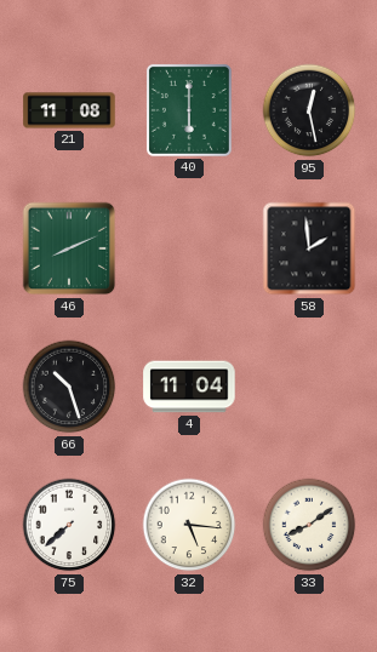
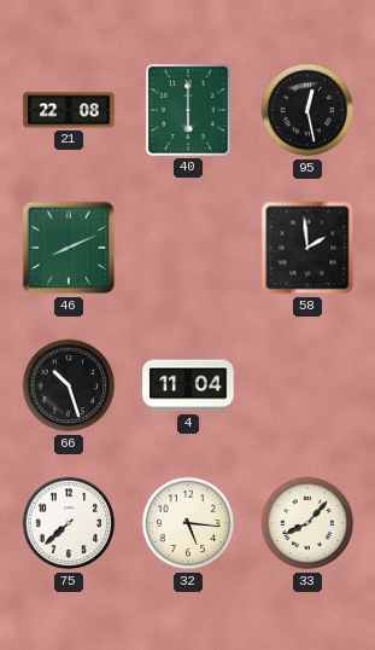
21: 11:08 -> 22:08 (69, 110)
33: 8:09 -> 8:07 (307, 523)
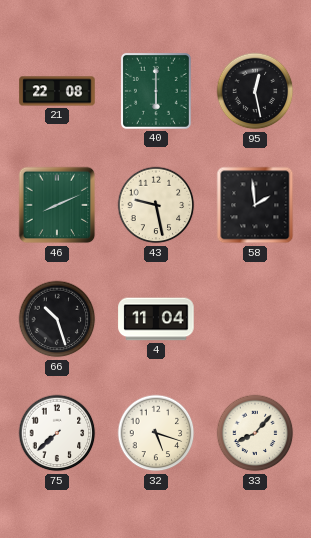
43: none -> 9:28 (156, 205)
32: 5:16 -> 5:18 (156, 433)
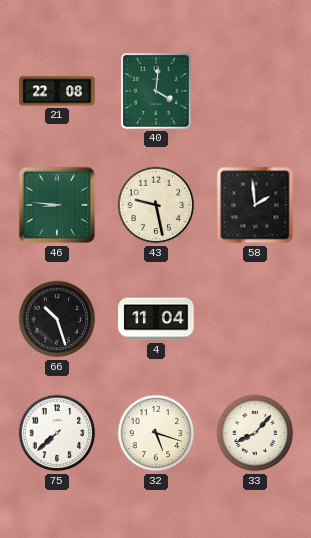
40: 6:00 -> 4:01 (156, 91)
95: 12:28 -> none (255, 91)
46: 8:11 -> 8:46 (57, 205)
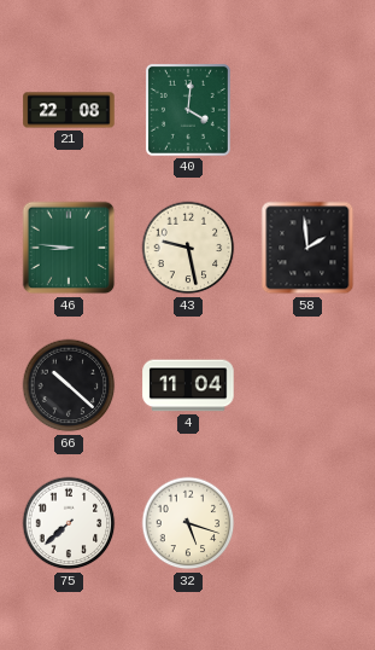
66: 10:27 -> 10:22 (69, 385)
33: 8:07 -> none (255, 433)
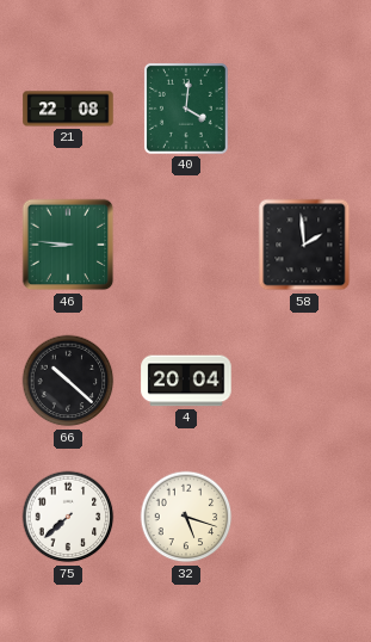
43: 9:28 -> none (188, 248)
4: 11:04 -> 20:04 (186, 381)
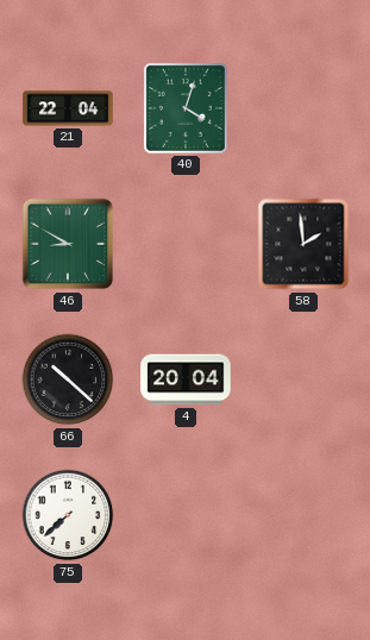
21: 22:08 -> 22:04 (68, 108)
40: 4:01 -> 4:03 (186, 108)
46: 8:46 -> 8:50 (68, 244)
32: 5:18 -> none (186, 517)
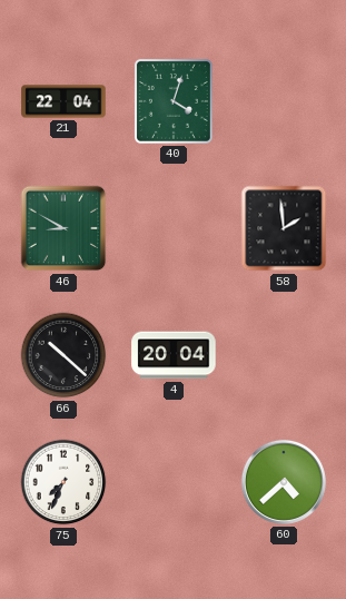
75: 7:38 -> 7:34 (63, 482)
60: none -> 4:38 (284, 482)
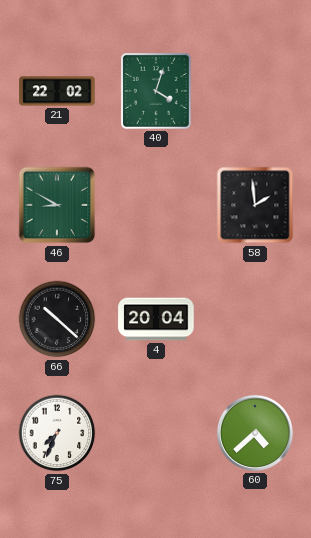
21: 22:04 -> 22:02 (57, 91)
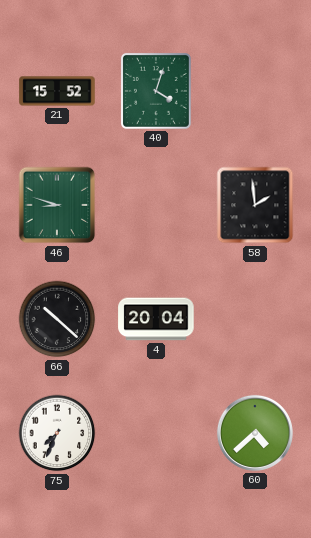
21: 22:02 -> 15:52 (57, 91)
46: 8:50 -> 8:48 (57, 205)
